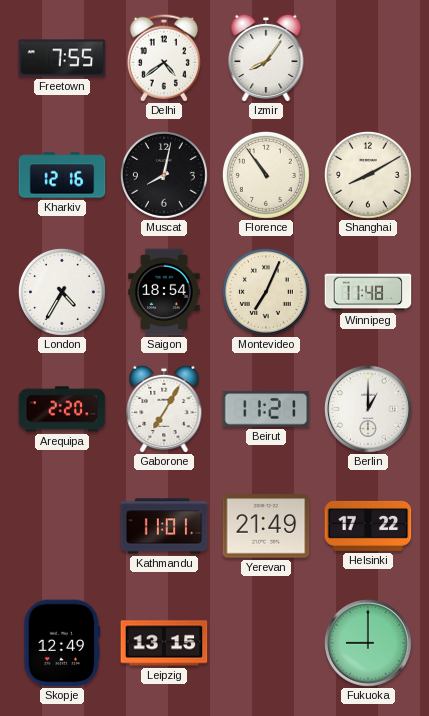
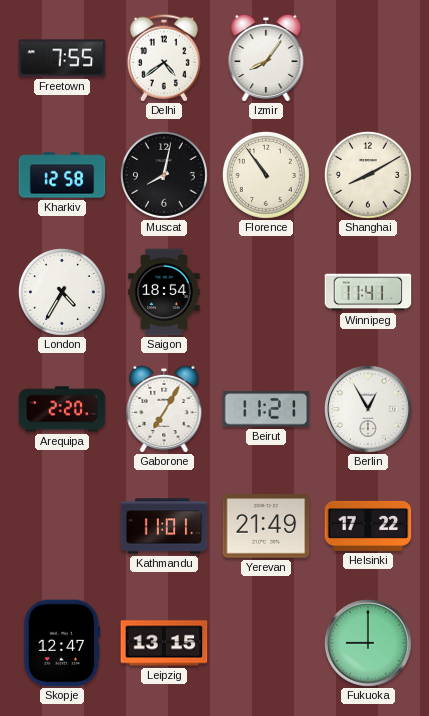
Kharkiv: 12:16 -> 12:58 (62, 175)
Montevideo: 7:04 -> none (266, 292)
Winnipeg: 11:48 -> 11:41 (368, 292)
Berlin: 1:00 -> 12:55 (369, 410)
Skopje: 12:49 -> 12:47 (62, 643)
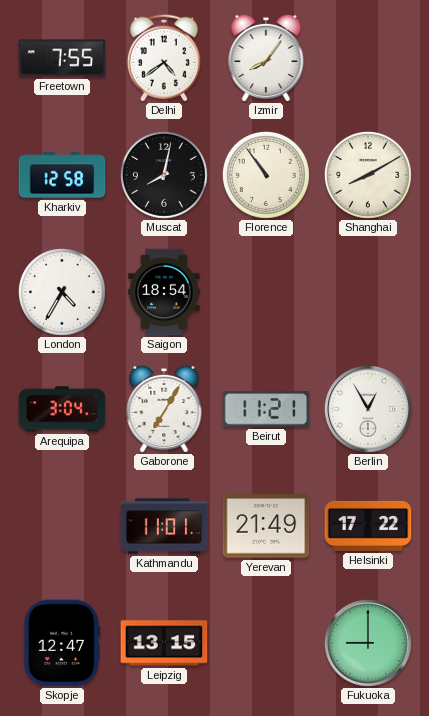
Winnipeg: 11:41 -> none (368, 292)
Arequipa: 2:20 -> 3:04 (62, 409)
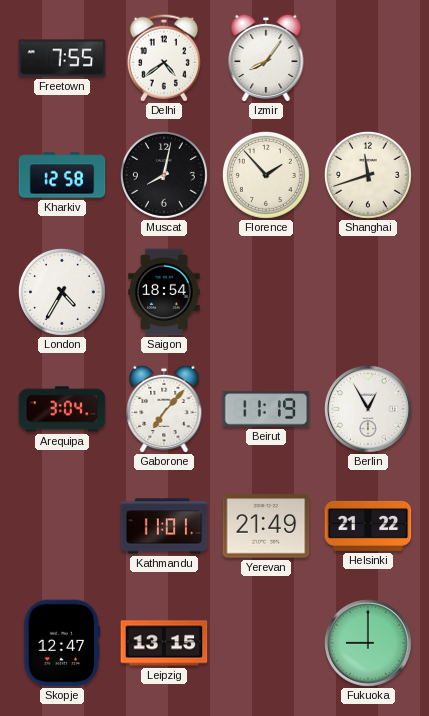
Florence: 10:54 -> 1:53 (266, 175)
Shanghai: 8:10 -> 11:42 (368, 175)
Gaborone: 7:05 -> 7:07 (164, 409)
Beirut: 11:21 -> 11:19 (266, 409)
Helsinki: 17:22 -> 21:22 (368, 526)
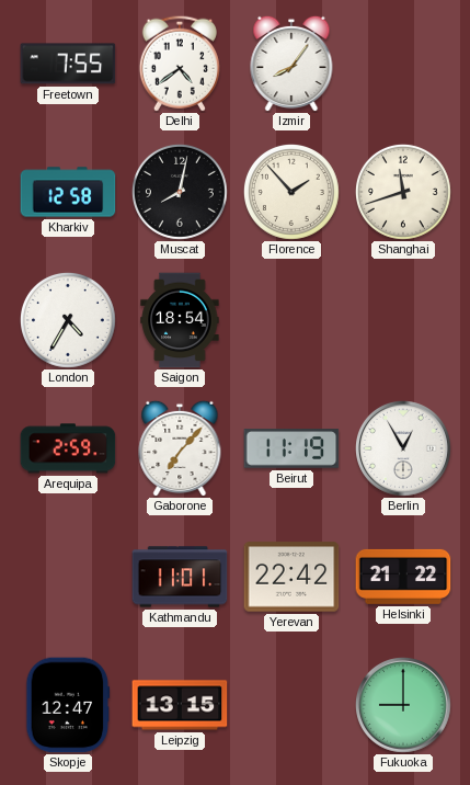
Arequipa: 3:04 -> 2:59 (68, 448)
Yerevan: 21:49 -> 22:42 (291, 577)
